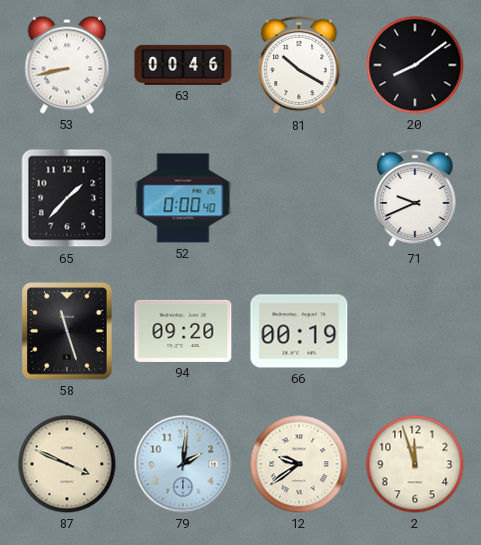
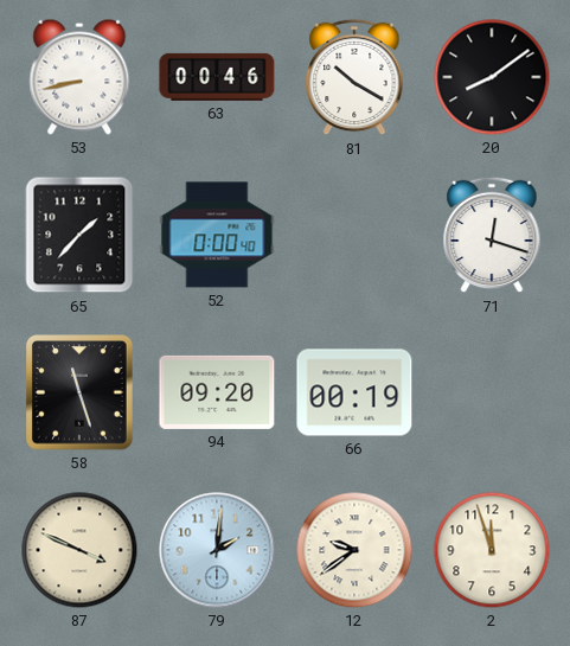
71: 9:41 -> 12:18 (492, 235)
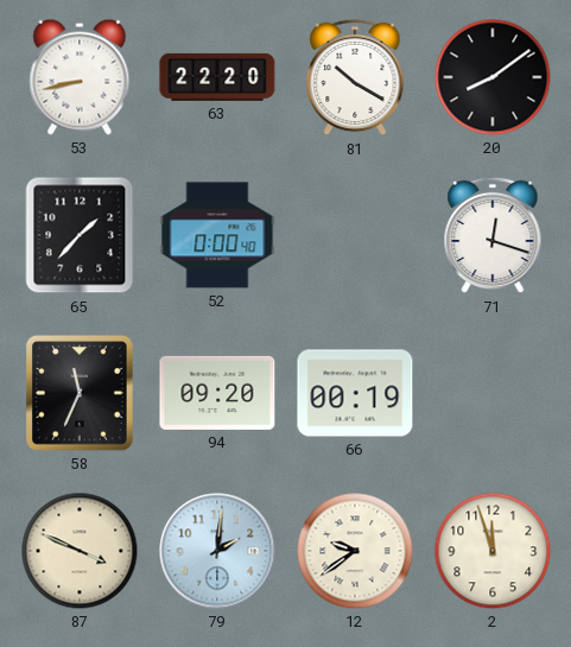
63: 00:46 -> 22:20 (217, 77)
58: 11:27 -> 11:34 (80, 393)
